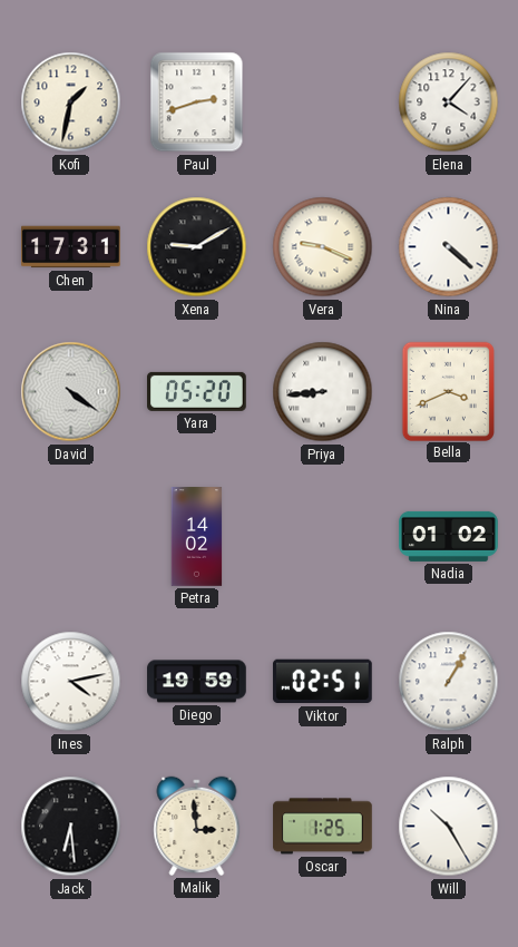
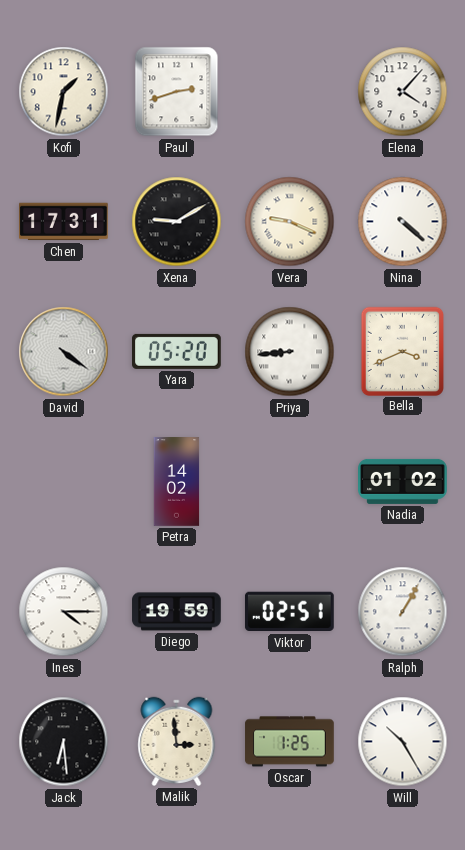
Ines: 4:13 -> 4:15 (64, 612)
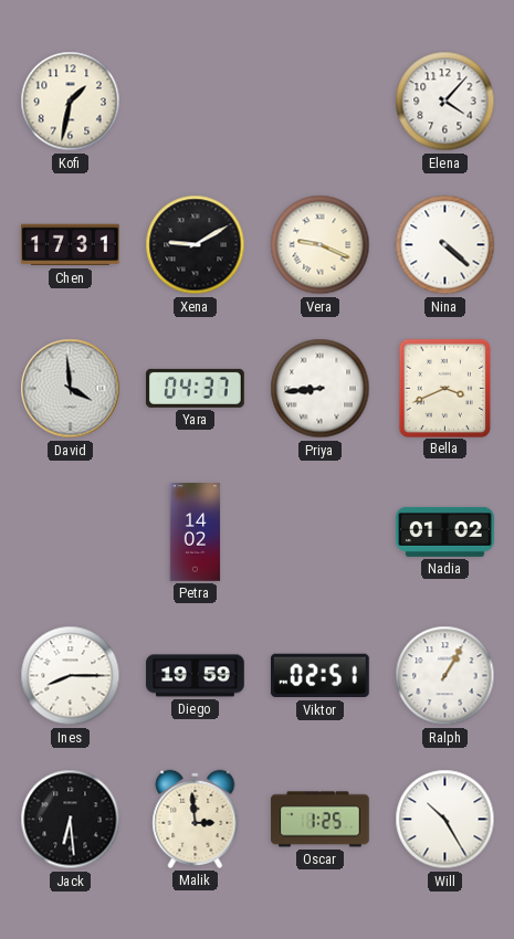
Paul: 2:42 -> none (177, 92)
David: 4:21 -> 3:59 (71, 389)
Yara: 05:20 -> 04:37 (196, 388)
Ines: 4:15 -> 8:15 (71, 676)
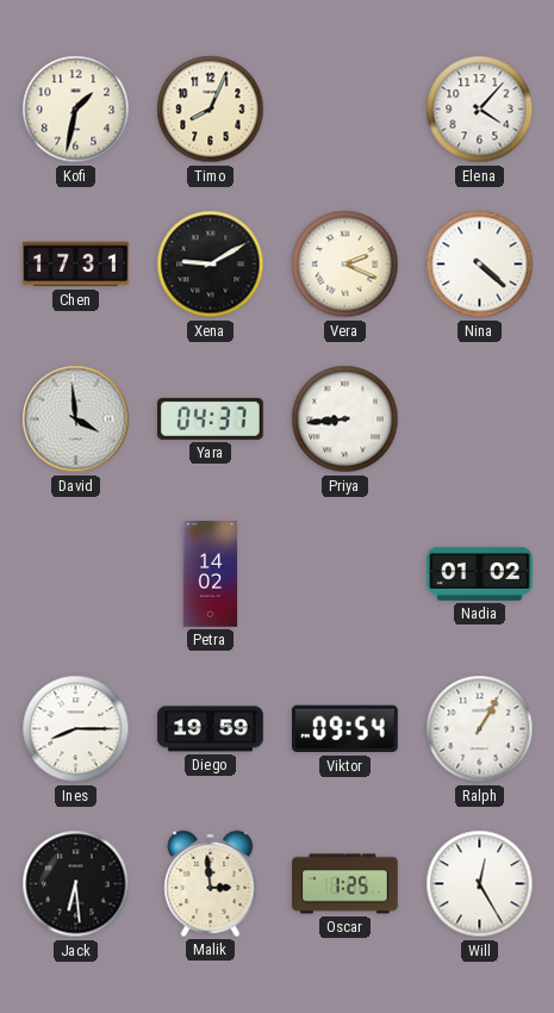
Timo: none -> 8:04 (211, 110)
Vera: 9:19 -> 2:19 (346, 265)
Bella: 3:41 -> none (444, 388)
Viktor: 02:51 -> 09:54 (344, 729)
Will: 10:25 -> 12:25 (480, 884)
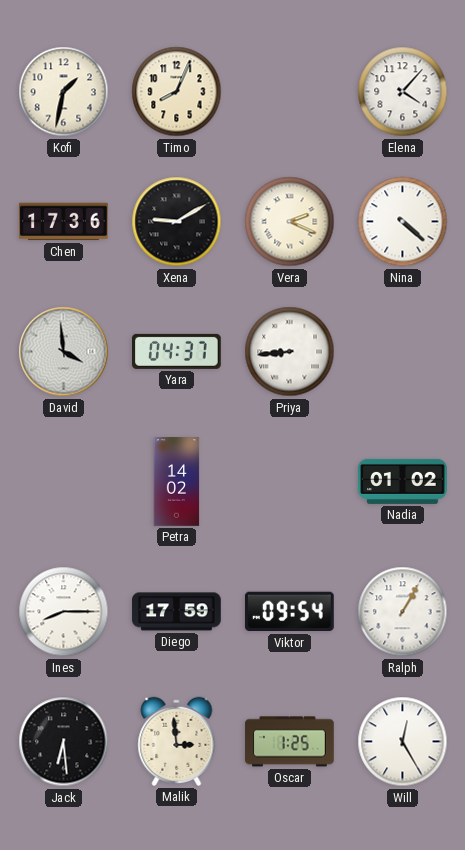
Chen: 17:31 -> 17:36 (64, 222)
Diego: 19:59 -> 17:59 (177, 612)
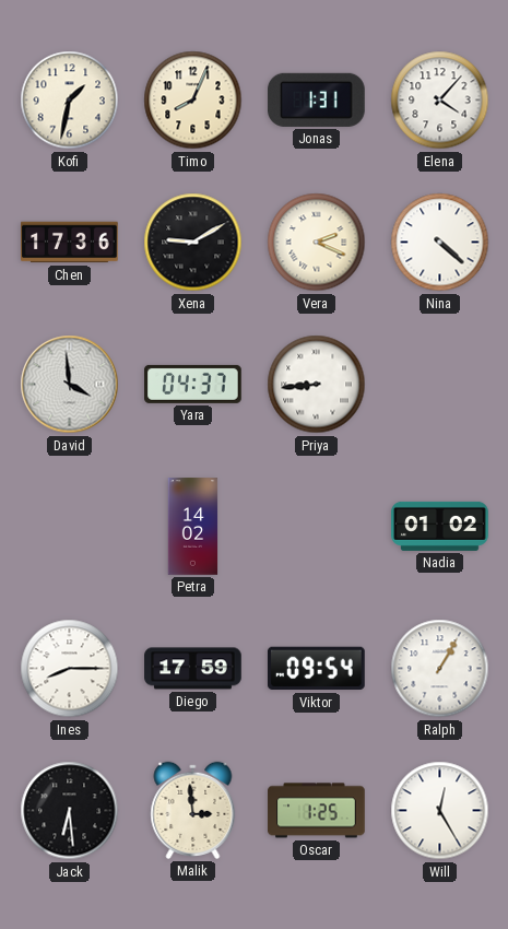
Jonas: none -> 1:31 (317, 99)
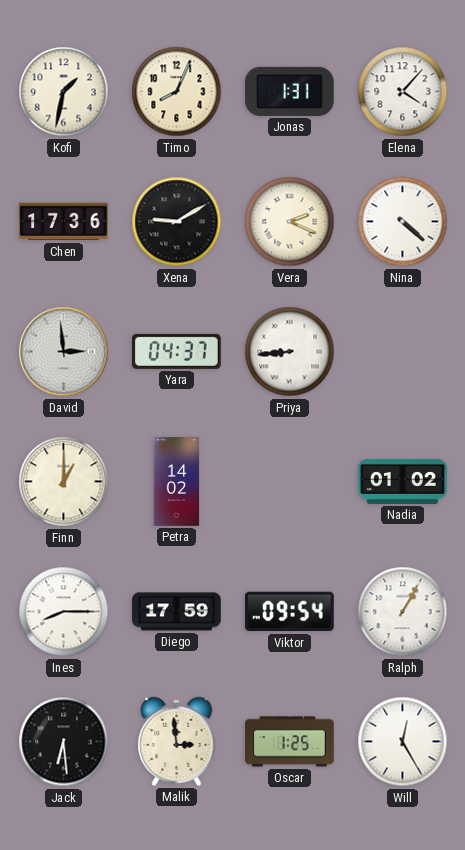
David: 3:59 -> 2:59 (64, 352)
Finn: none -> 1:00 (64, 482)
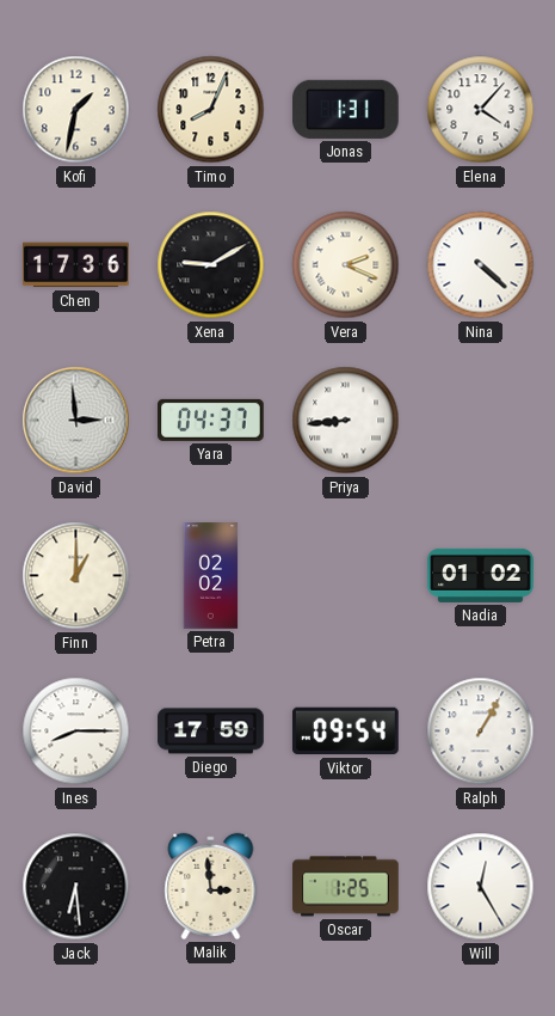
Petra: 14:02 -> 02:02 (211, 576)
